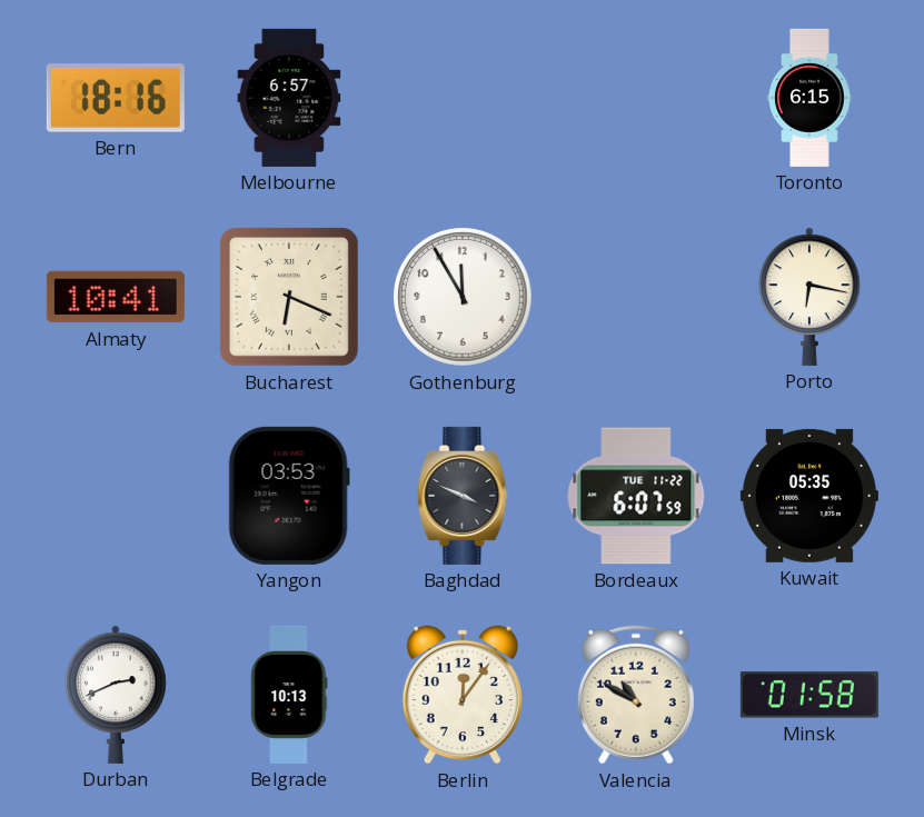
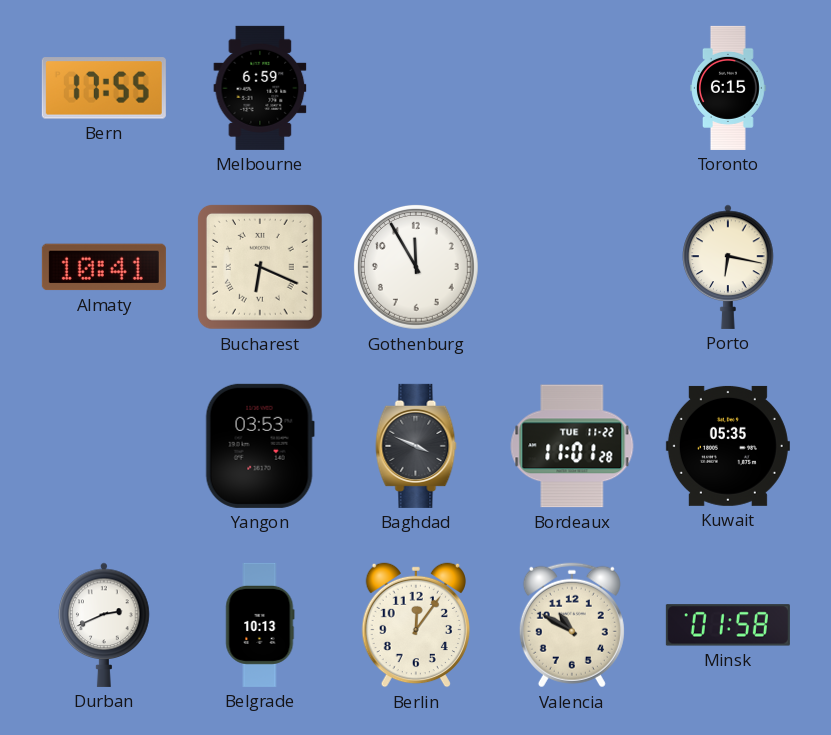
Bern: 18:16 -> 17:55 (104, 88)
Melbourne: 6:57 -> 6:59 (260, 88)
Bordeaux: 6:07 -> 11:01 (572, 446)
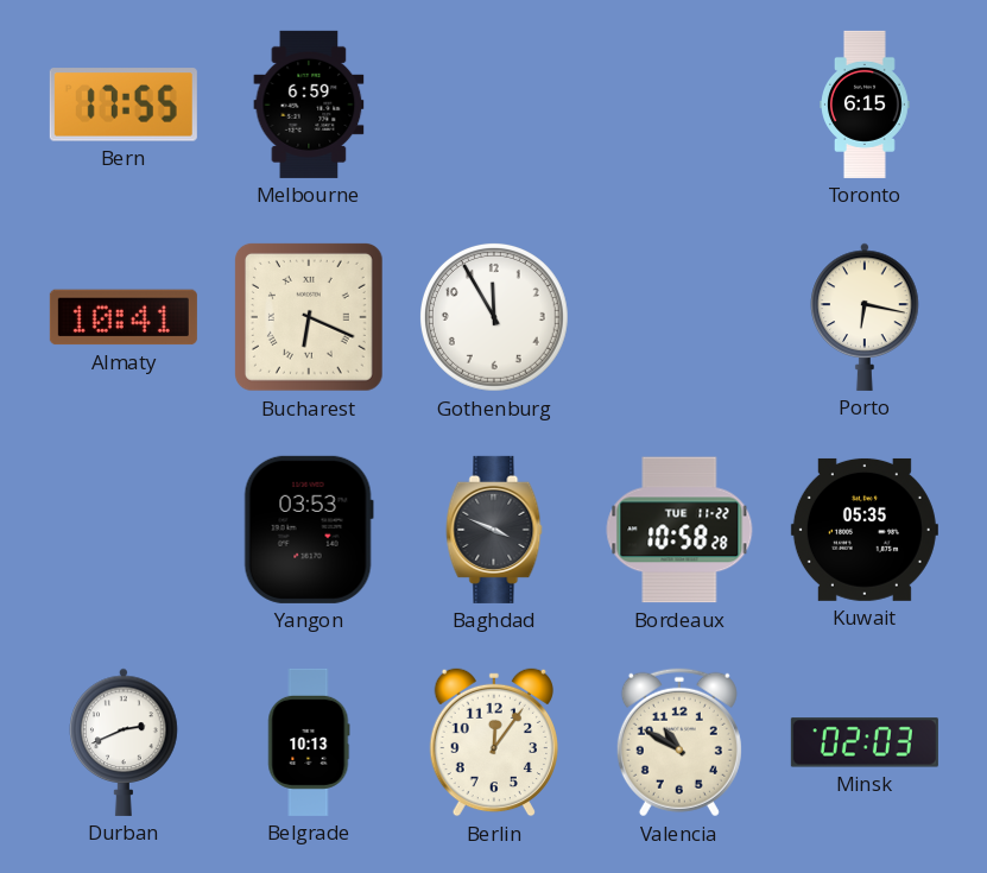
Bordeaux: 11:01 -> 10:58 (679, 530)
Minsk: 01:58 -> 02:03 (865, 742)
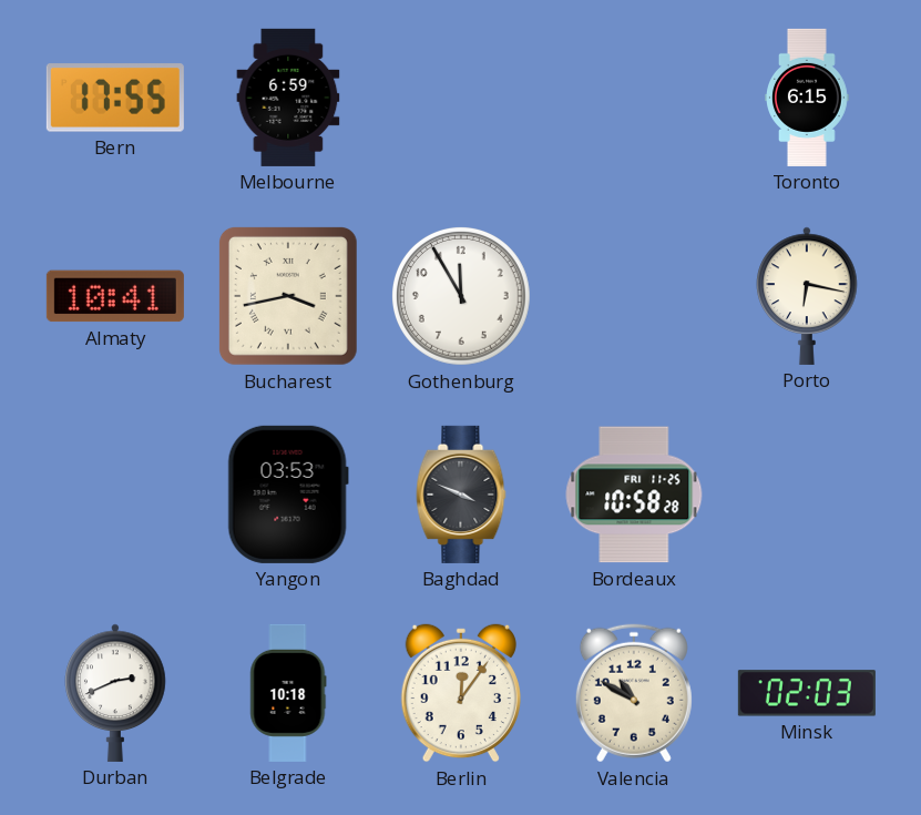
Bucharest: 6:19 -> 3:43 (288, 296)
Bordeaux date: TUE 11-22 -> FRI 11-25 (634, 495)
Kuwait: 05:35 -> none (865, 530)
Belgrade: 10:13 -> 10:18 (288, 693)
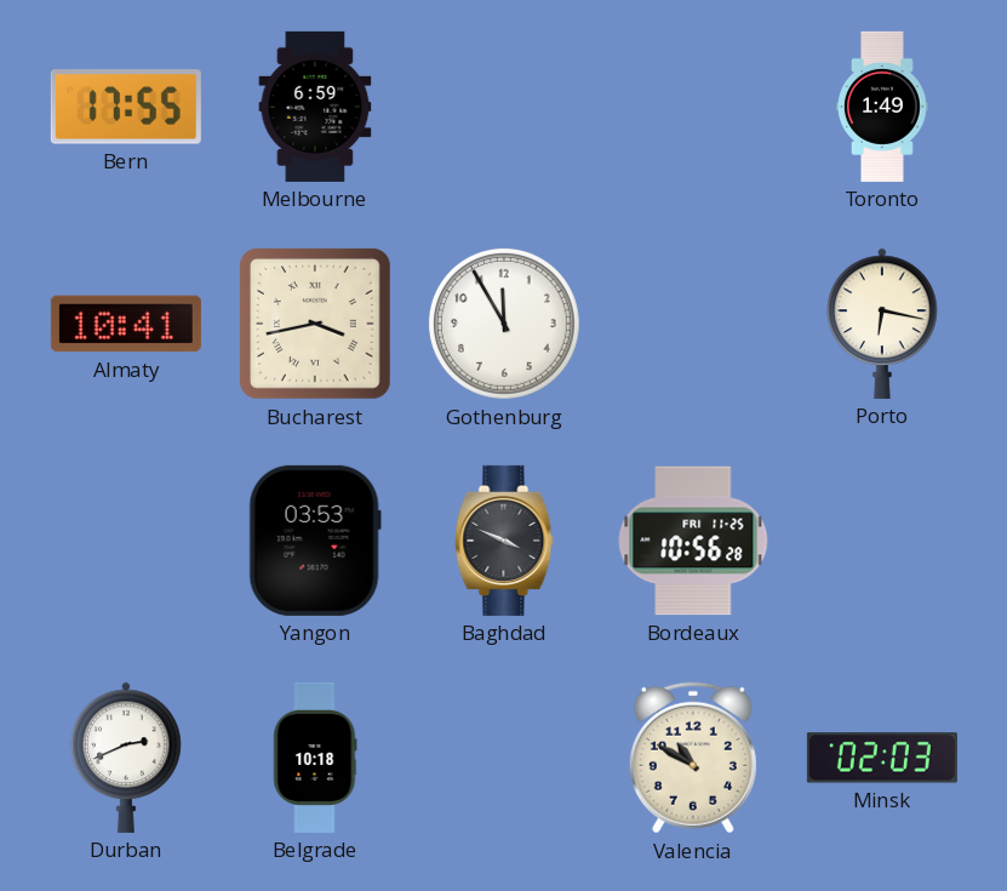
Toronto: 6:15 -> 1:49 (883, 107)
Bordeaux: 10:58 -> 10:56 (693, 541)
Berlin: 12:06 -> none (460, 693)
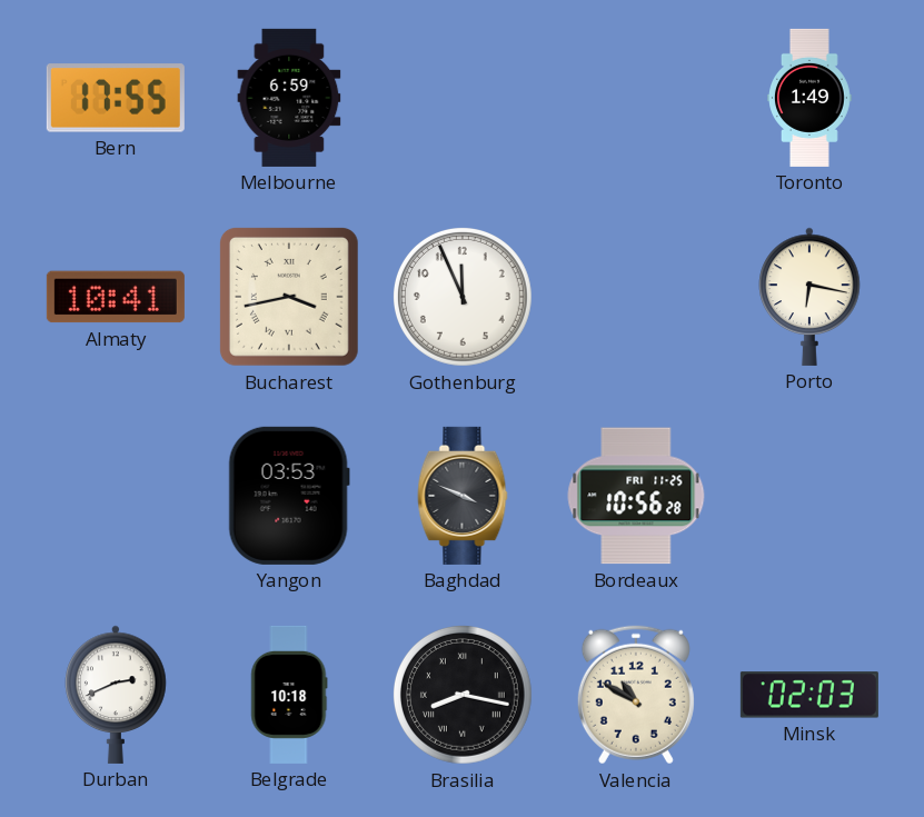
Gothenburg: 11:55 -> 11:56 (463, 297)
Brasilia: none -> 8:17 (463, 695)
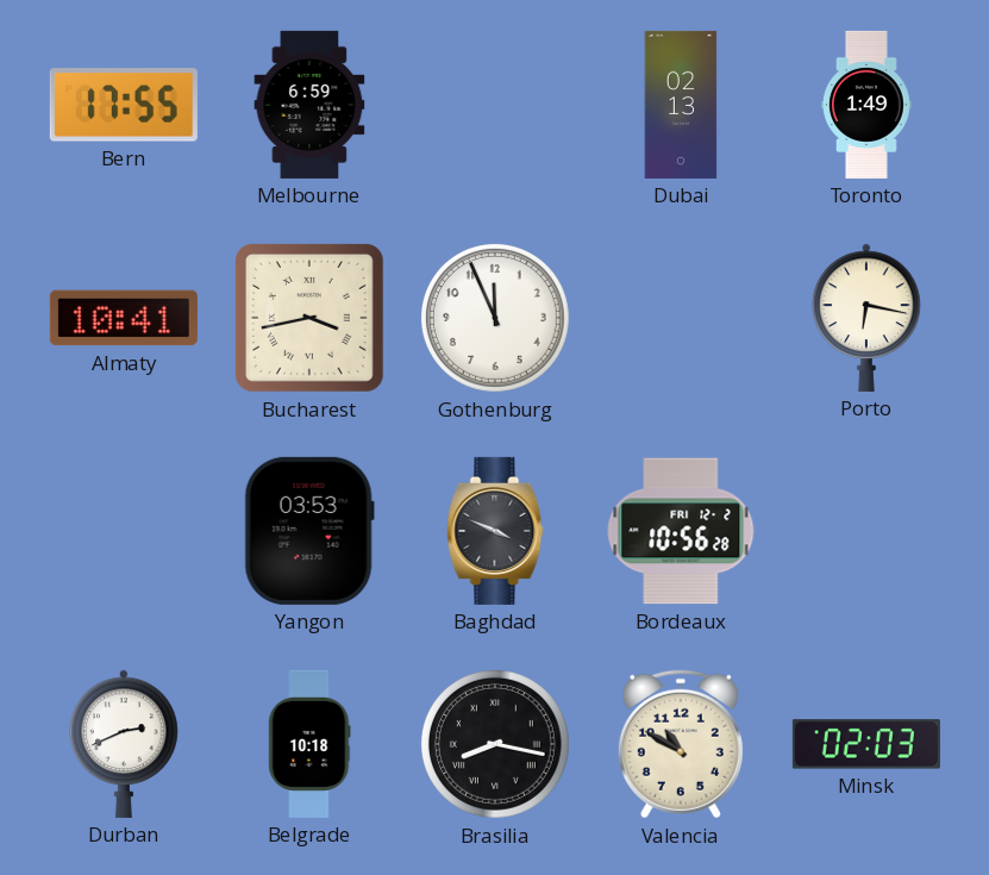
Dubai: none -> 02:13 (681, 105)
Bordeaux date: FRI 11-25 -> FRI 12-2 (681, 531)
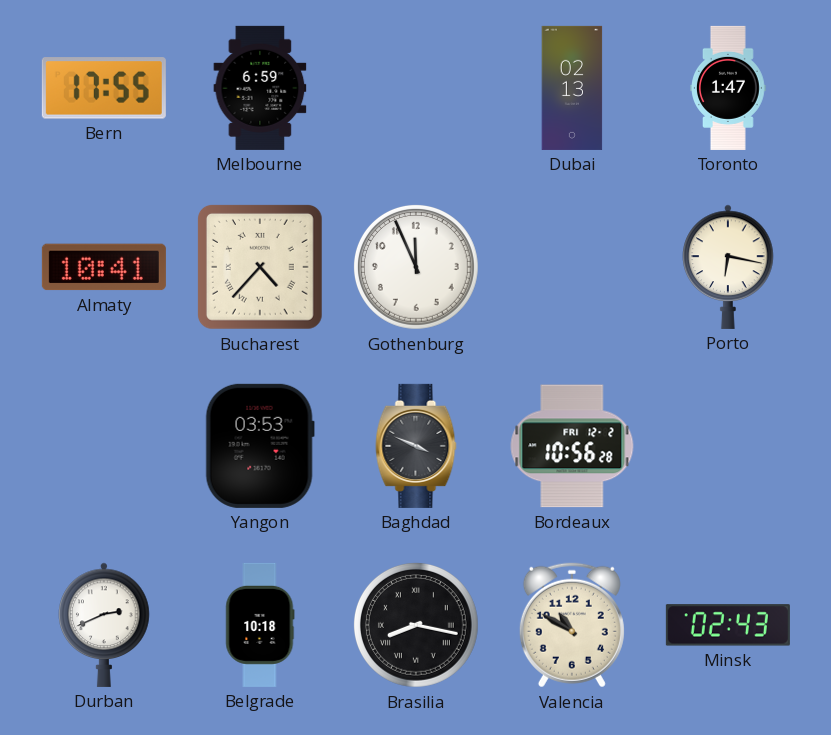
Toronto: 1:49 -> 1:47 (729, 88)
Bucharest: 3:43 -> 4:37 (260, 267)
Minsk: 02:03 -> 02:43 (728, 625)
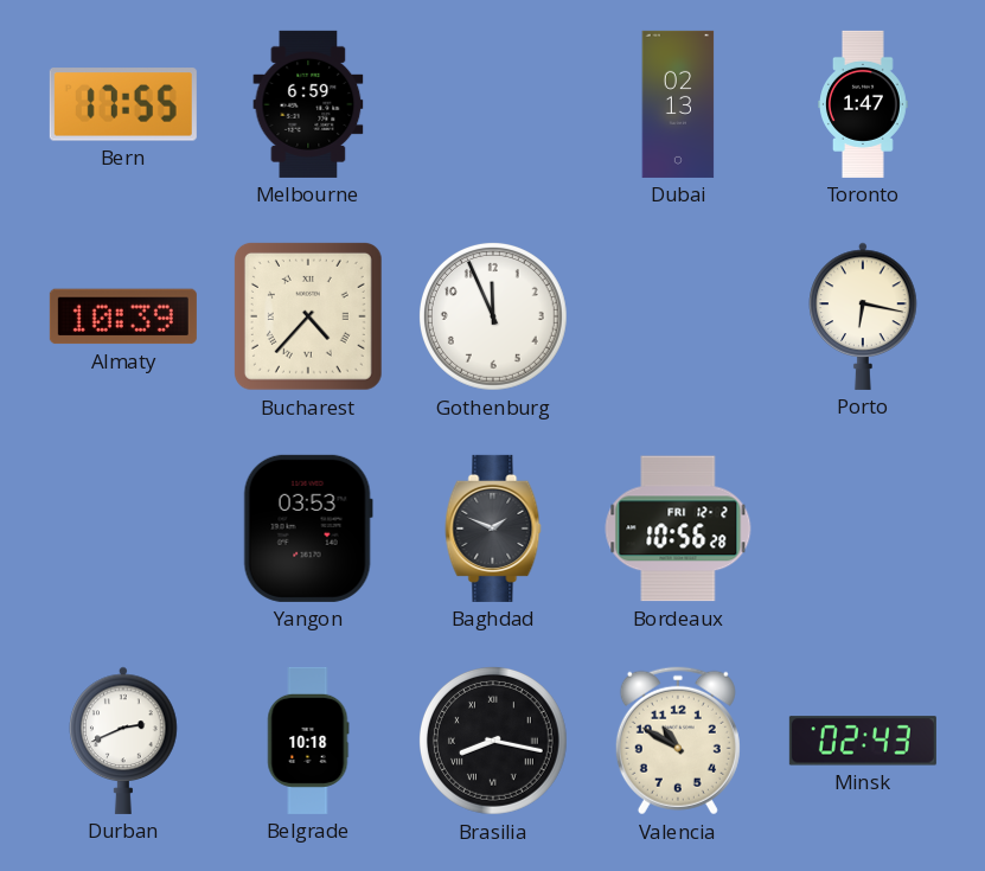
Almaty: 10:41 -> 10:39 (123, 316)
Baghdad: 3:49 -> 1:49 (493, 529)
